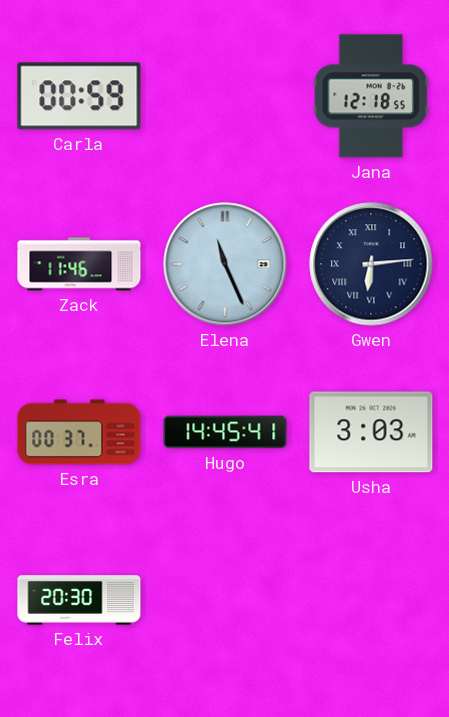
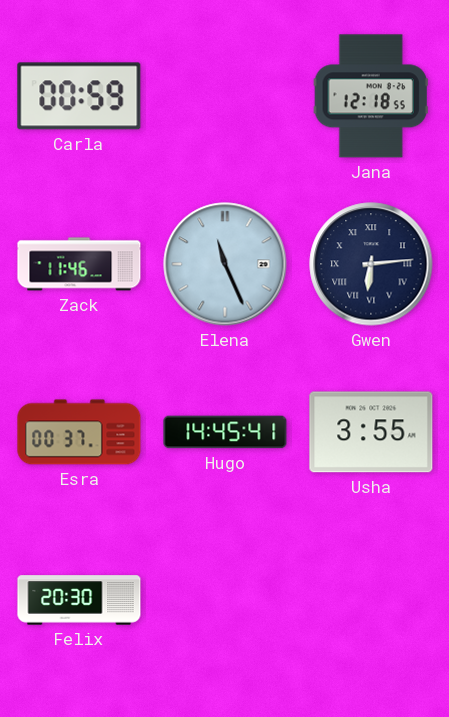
Usha: 3:03 -> 3:55 (371, 432)
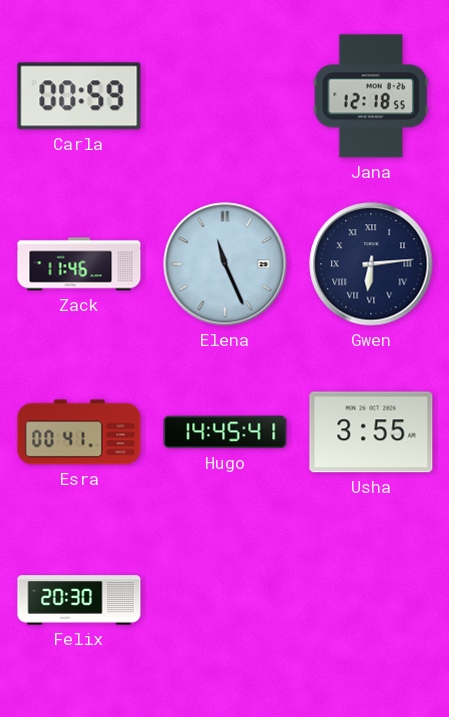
Esra: 00:37 -> 00:41 (79, 432)
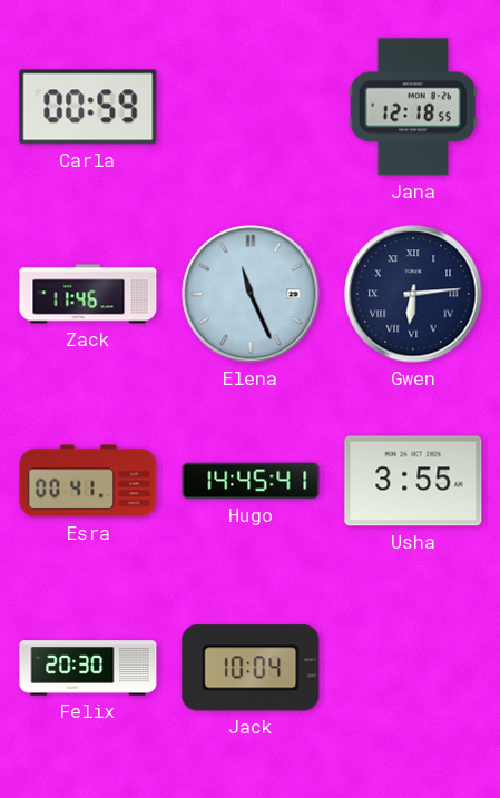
Jack: none -> 10:04 (251, 668)
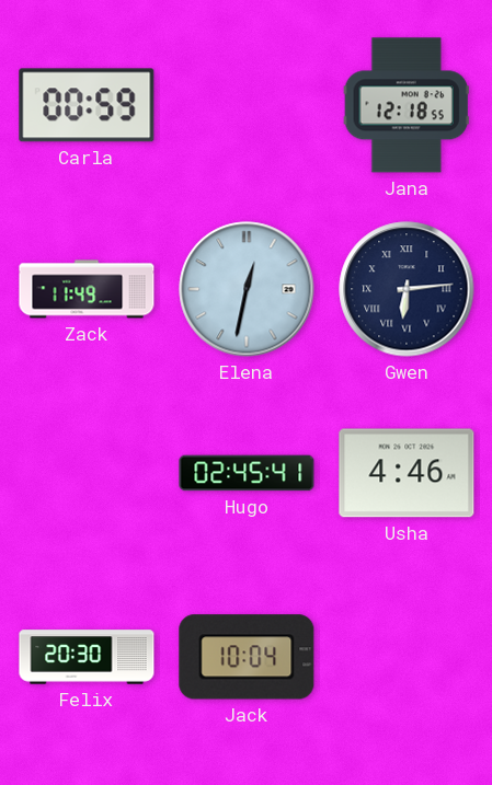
Zack: 11:46 -> 11:49 (87, 289)
Elena: 11:26 -> 12:32 (247, 289)
Esra: 00:41 -> none (88, 481)
Hugo: 14:45 -> 02:45 (247, 473)
Usha: 3:55 -> 4:46 (407, 473)
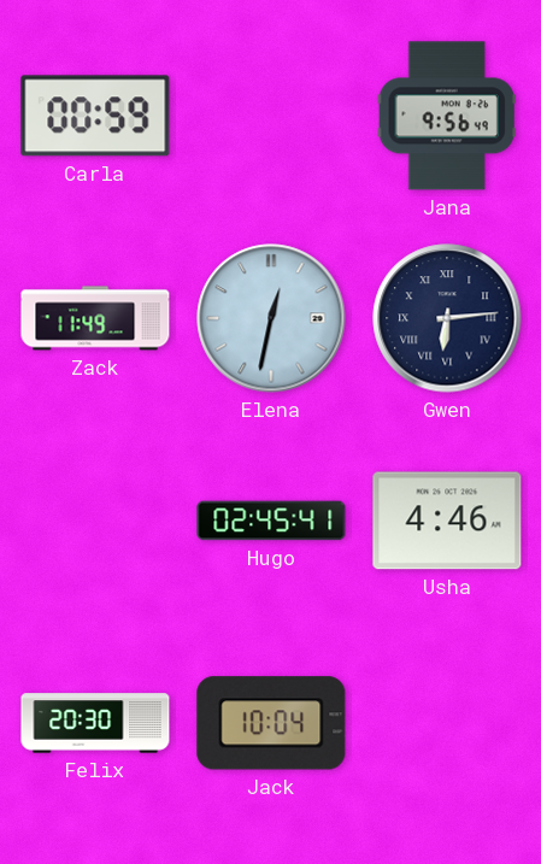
Jana: 12:18 -> 9:56 (447, 116)
